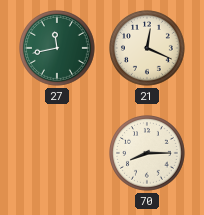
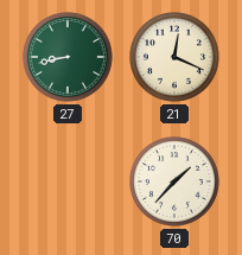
27: 11:43 -> 8:43 (69, 58)
70: 8:15 -> 1:37 (176, 183)
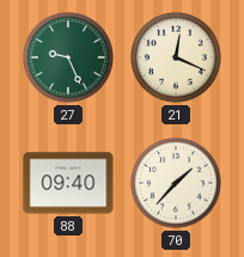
27: 8:43 -> 9:26 (69, 59)
88: none -> 09:40 (68, 183)
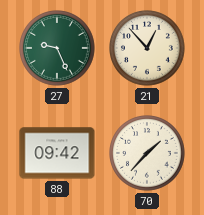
21: 12:19 -> 12:53 (148, 49)
88: 09:40 -> 09:42 (57, 153)
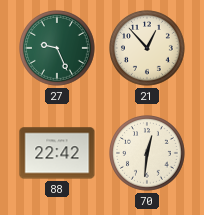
88: 09:42 -> 22:42 (57, 153)
70: 1:37 -> 12:31 (148, 154)
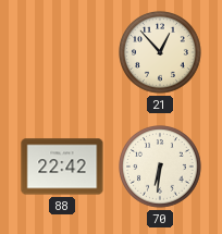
27: 9:26 -> none (58, 49)
70: 12:31 -> 6:31 (161, 168)
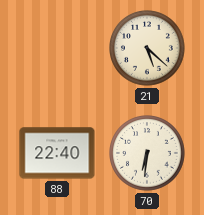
21: 12:53 -> 5:22 (148, 49)
88: 22:42 -> 22:40 (57, 153)
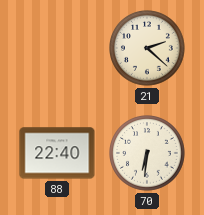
21: 5:22 -> 2:22 (148, 49)
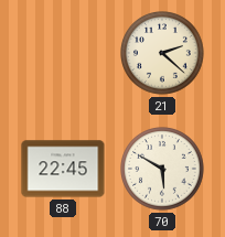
88: 22:40 -> 22:45 (63, 169)
70: 6:31 -> 5:50 (163, 170)
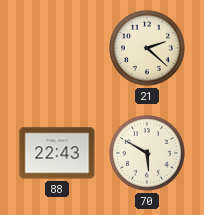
88: 22:45 -> 22:43 (57, 153)
